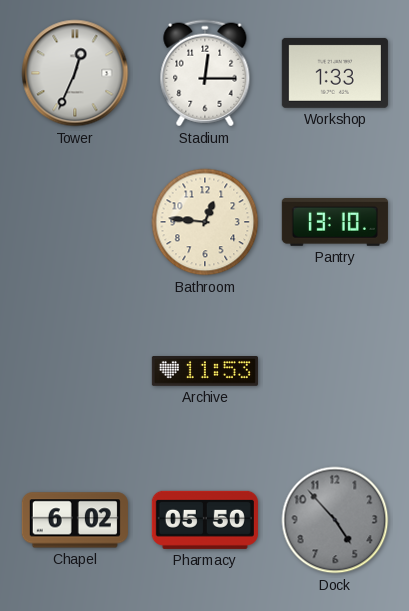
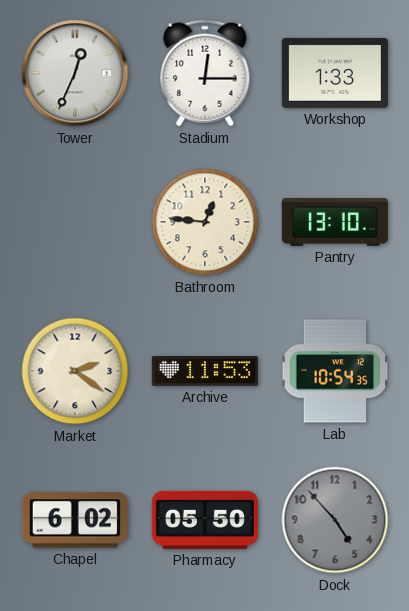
Market: none -> 2:21 (75, 371)
Lab: none -> 10:54 (335, 371)
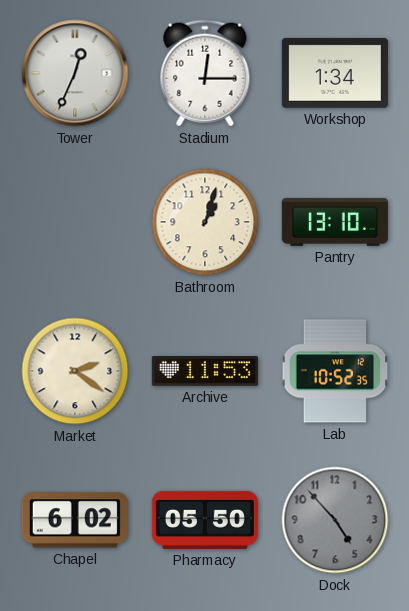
Workshop: 1:33 -> 1:34 (335, 73)
Bathroom: 12:46 -> 1:03 (205, 222)
Lab: 10:54 -> 10:52 (335, 371)
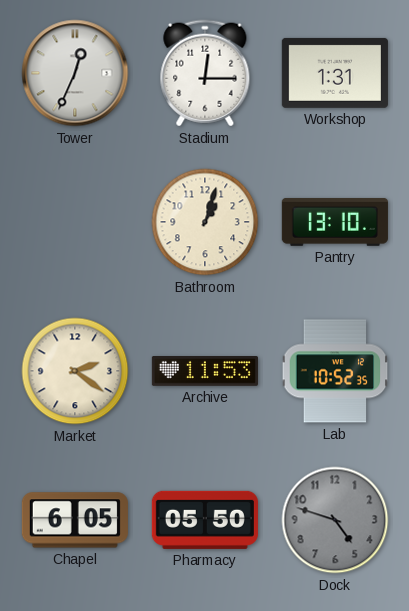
Workshop: 1:34 -> 1:31 (335, 73)
Chapel: 6:02 -> 6:05 (75, 520)
Dock: 4:53 -> 4:48 (335, 520)
